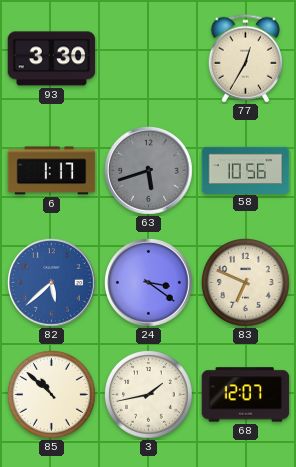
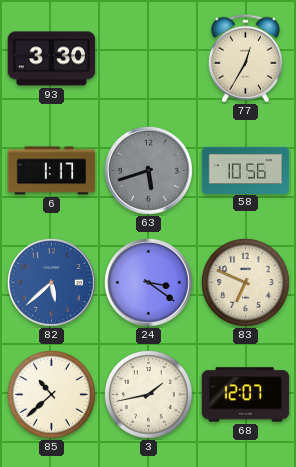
85: 10:52 -> 10:38 (52, 395)
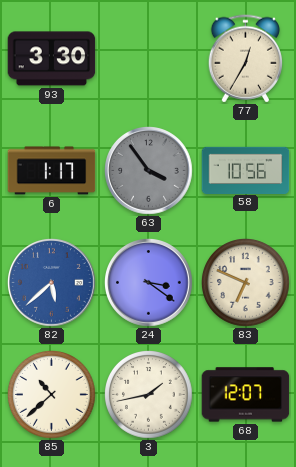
63: 5:42 -> 3:54 (149, 171)
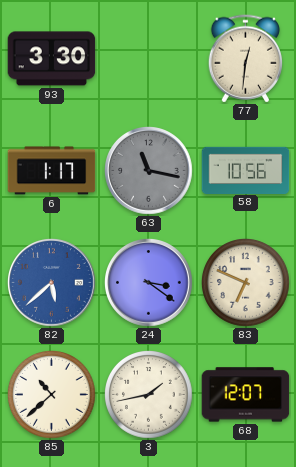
77: 12:35 -> 12:31 (245, 59)
63: 3:54 -> 11:17 (149, 171)
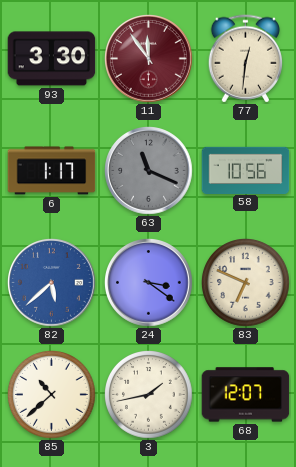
11: none -> 11:54 (149, 59)
63: 11:17 -> 11:19 (149, 171)
